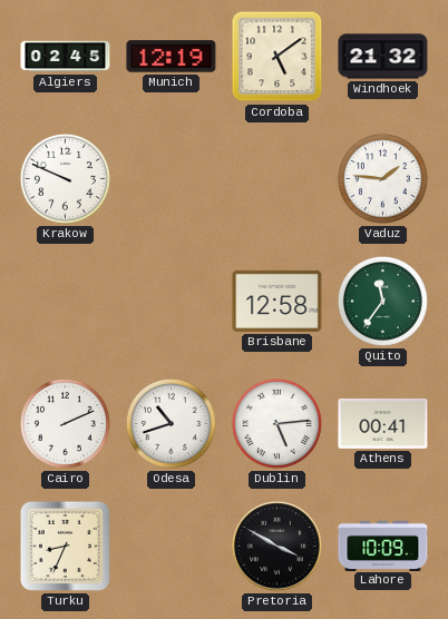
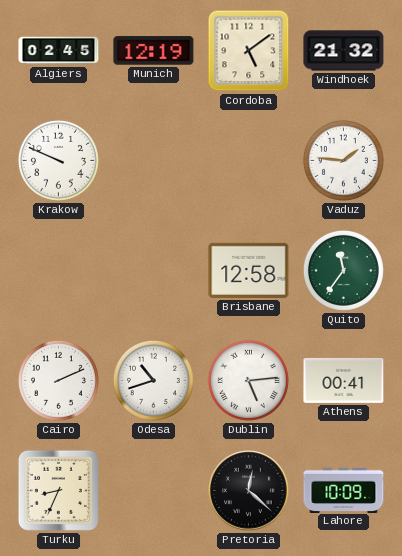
Pretoria: 3:50 -> 12:22 (249, 491)
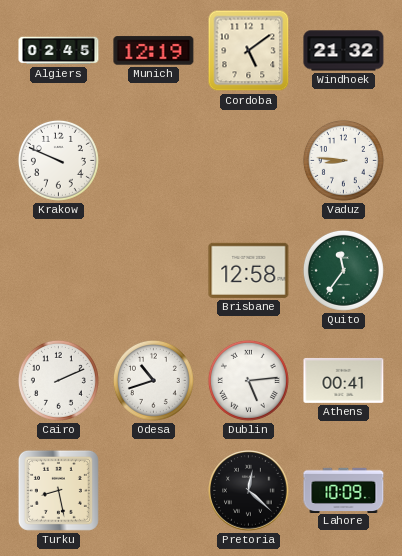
Vaduz: 1:46 -> 8:46 (343, 160)
Turku: 8:34 -> 8:28 (58, 490)
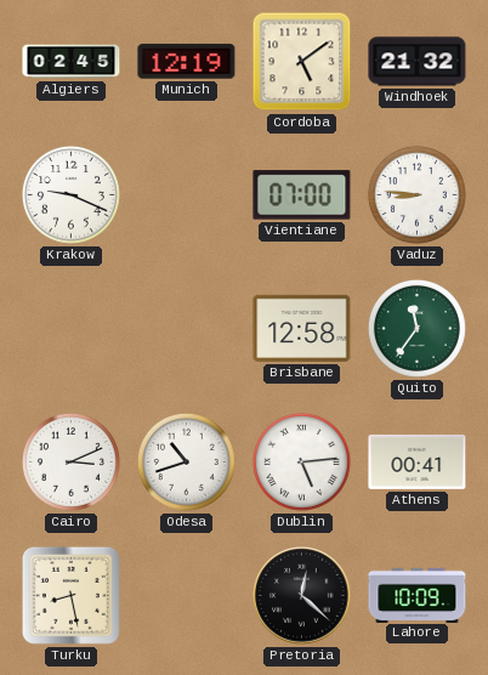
Krakow: 9:49 -> 9:19 (70, 194)
Vientiane: none -> 07:00 (302, 195)
Cairo: 2:11 -> 3:11 (70, 461)
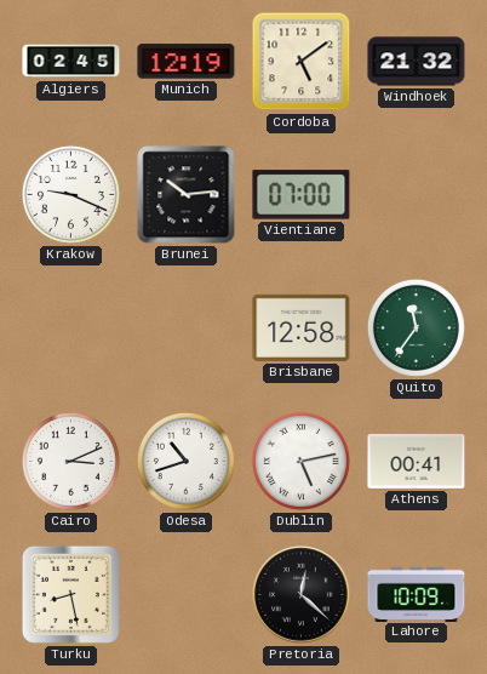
Brunei: none -> 10:14 (187, 195)
Vaduz: 8:46 -> none (416, 194)
Dublin: 5:14 -> 5:13 (300, 461)
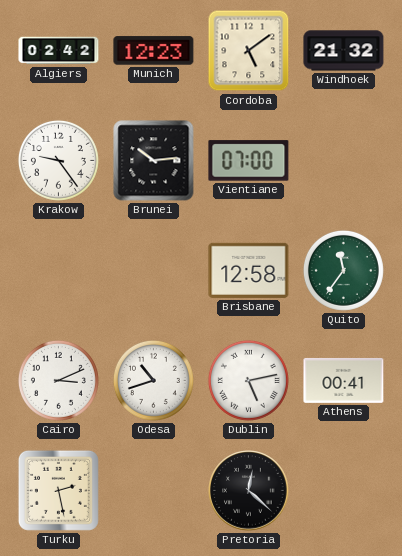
Algiers: 02:45 -> 02:42 (59, 51)
Munich: 12:19 -> 12:23 (154, 51)
Krakow: 9:19 -> 9:24 (58, 160)
Turku: 8:28 -> 2:28 (58, 490)
Lahore: 10:09 -> none (417, 594)
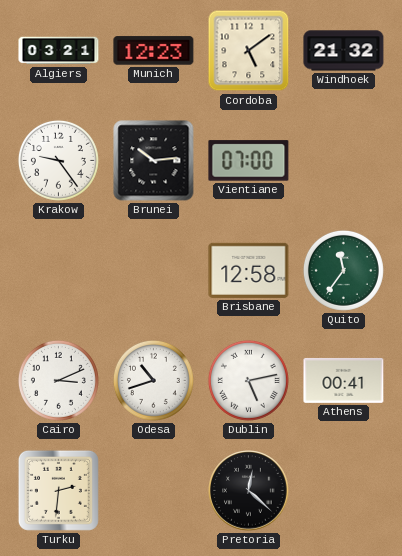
Algiers: 02:42 -> 03:21 (59, 51)
Turku: 2:28 -> 2:31 (58, 490)
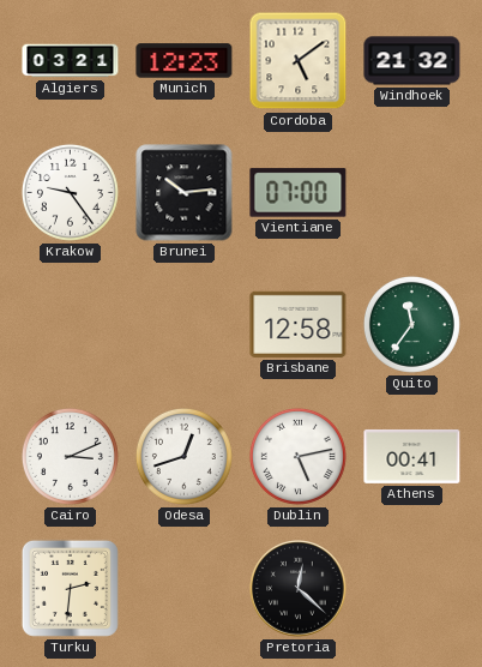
Odesa: 10:42 -> 12:42 (183, 456)
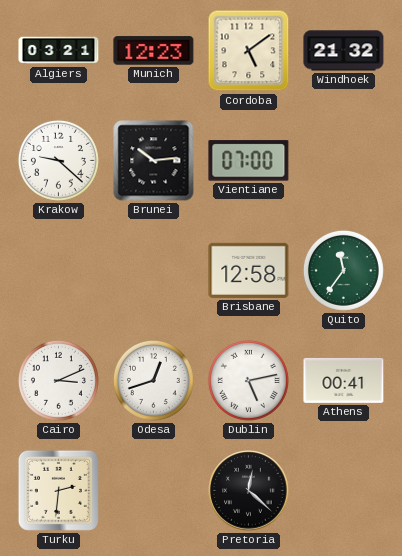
Krakow: 9:24 -> 9:22 (58, 160)
